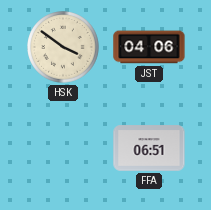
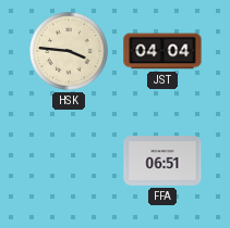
HSK: 3:51 -> 3:46 (69, 51)
JST: 04:06 -> 04:04 (162, 51)
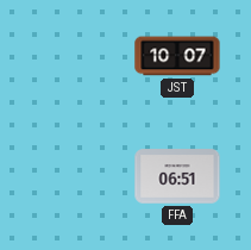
HSK: 3:46 -> none (69, 51)
JST: 04:04 -> 10:07 (177, 56)
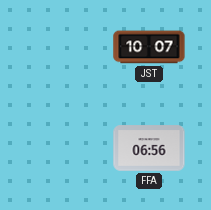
FFA: 06:51 -> 06:56 (149, 148)
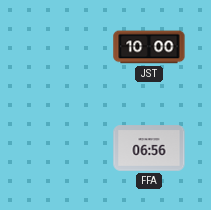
JST: 10:07 -> 10:00 (149, 47)
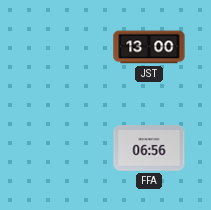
JST: 10:00 -> 13:00 (149, 47)
